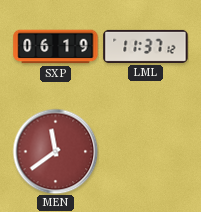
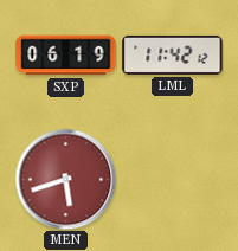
LML: 11:37 -> 11:42 (173, 54)
MEN: 11:39 -> 5:42 (65, 179)
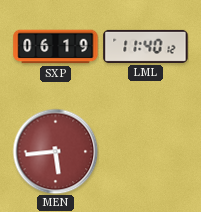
LML: 11:42 -> 11:40 (146, 46)
MEN: 5:42 -> 5:44 (55, 151)
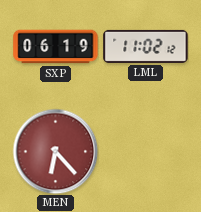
LML: 11:40 -> 11:02 (146, 46)
MEN: 5:44 -> 6:23 (55, 151)
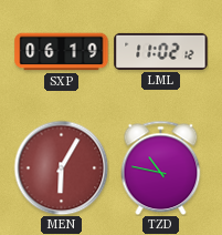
MEN: 6:23 -> 6:05 (61, 167)
TZD: none -> 10:47 (161, 167)
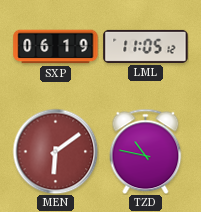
LML: 11:02 -> 11:05 (146, 46)
MEN: 6:05 -> 6:09 (55, 151)
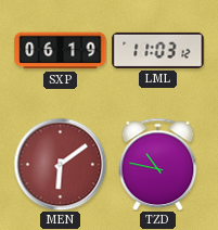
LML: 11:05 -> 11:03 (158, 50)
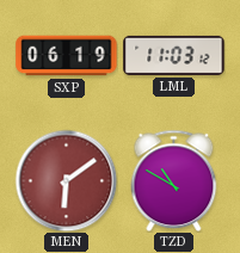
TZD: 10:47 -> 10:50 (174, 180)
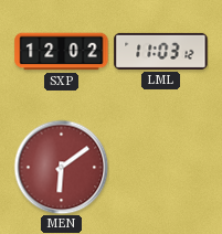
SXP: 06:19 -> 12:02 (62, 52)
TZD: 10:50 -> none (174, 180)
